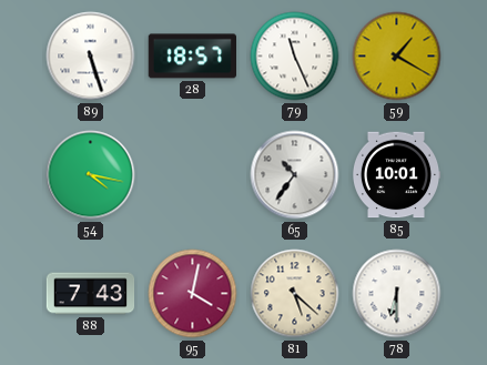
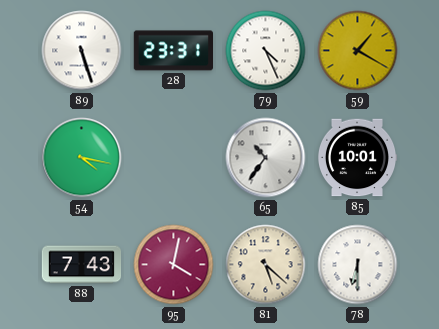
28: 18:57 -> 23:31 (173, 51)
79: 11:26 -> 4:26 (266, 51)
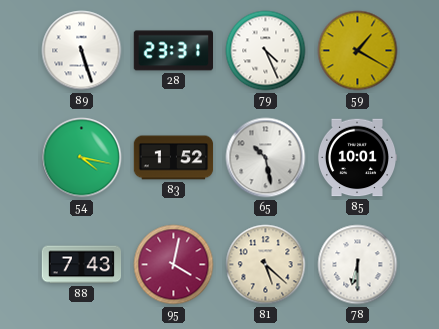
83: none -> 1:52 (174, 158)
65: 10:36 -> 10:28 (266, 158)
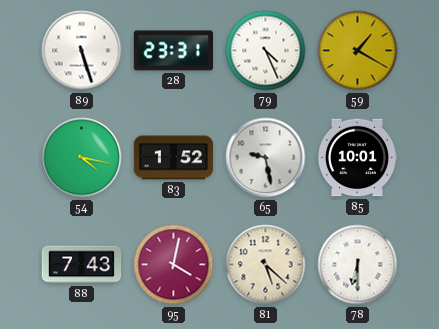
65: 10:28 -> 9:28 (266, 158)
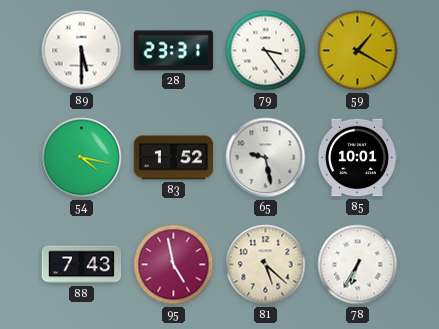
89: 5:27 -> 5:30 (82, 51)
79: 4:26 -> 3:24 (266, 51)
95: 4:02 -> 4:58 (174, 265)
78: 6:30 -> 6:35 (358, 265)
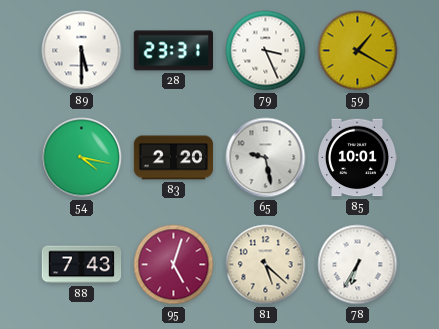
79: 3:24 -> 3:26 (266, 51)
83: 1:52 -> 2:20 (174, 158)
95: 4:58 -> 5:03 (174, 265)
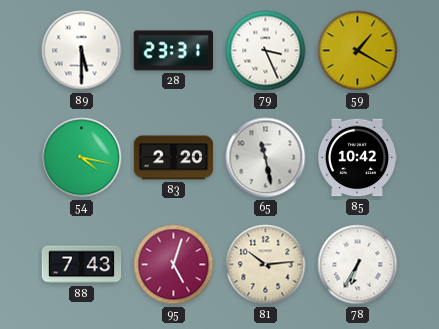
65: 9:28 -> 11:28 (266, 158)
85: 10:01 -> 10:42 (357, 158)
81: 5:22 -> 10:14 (266, 265)
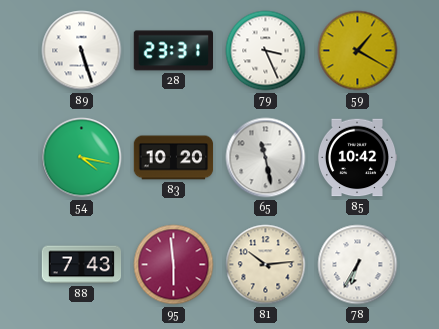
89: 5:30 -> 5:27 (82, 51)
83: 2:20 -> 10:20 (174, 158)
95: 5:03 -> 5:59 (174, 265)
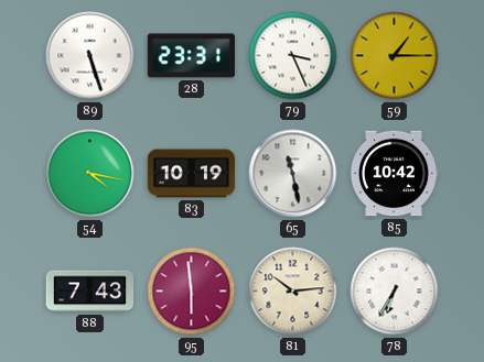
59: 1:20 -> 1:15 (395, 56)
83: 10:20 -> 10:19 (192, 174)
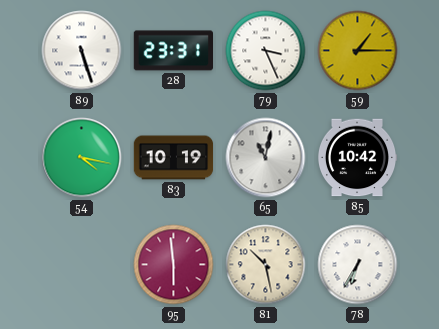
65: 11:28 -> 11:02 (266, 158)
88: 7:43 -> none (90, 292)
81: 10:14 -> 10:28 (266, 265)
